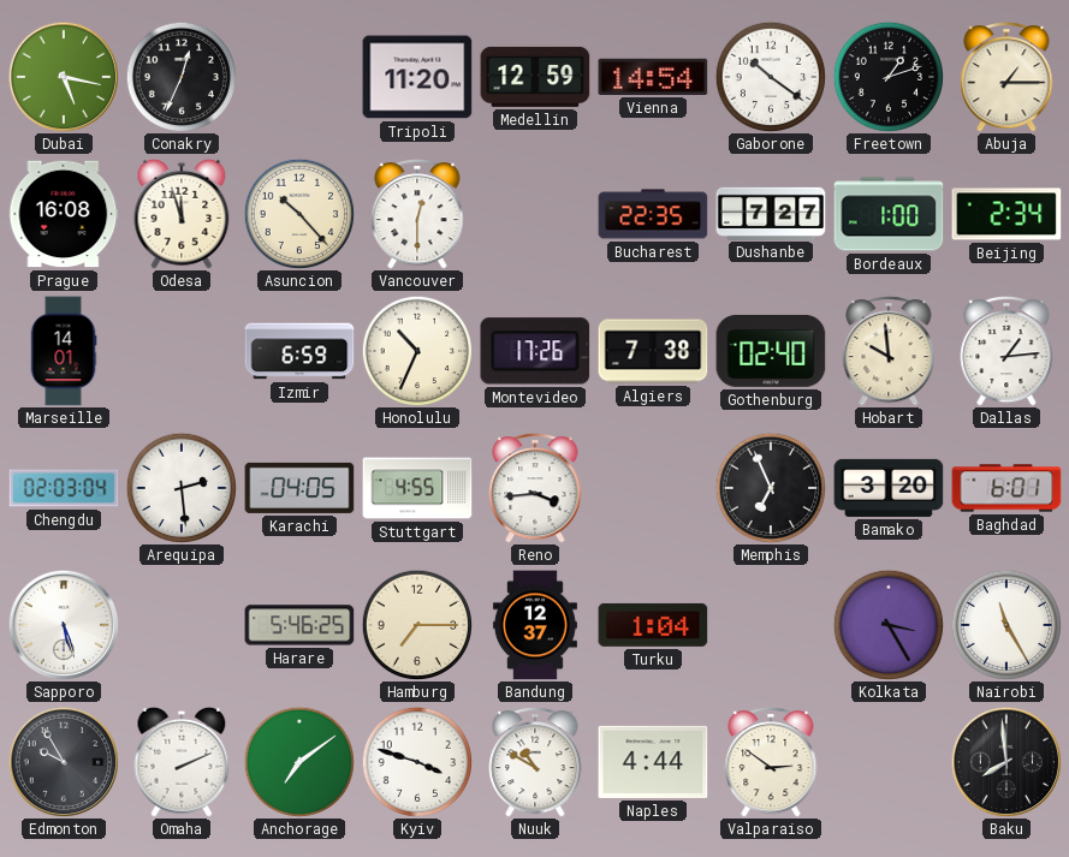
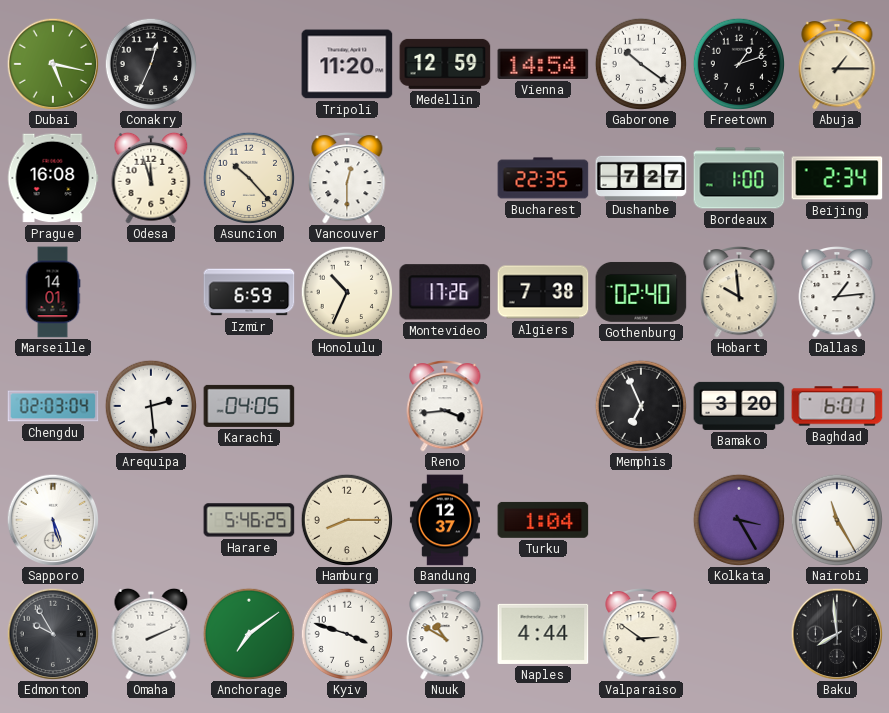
Stuttgart: 4:55 -> none (417, 488)
Hamburg: 7:15 -> 8:15 (346, 519)
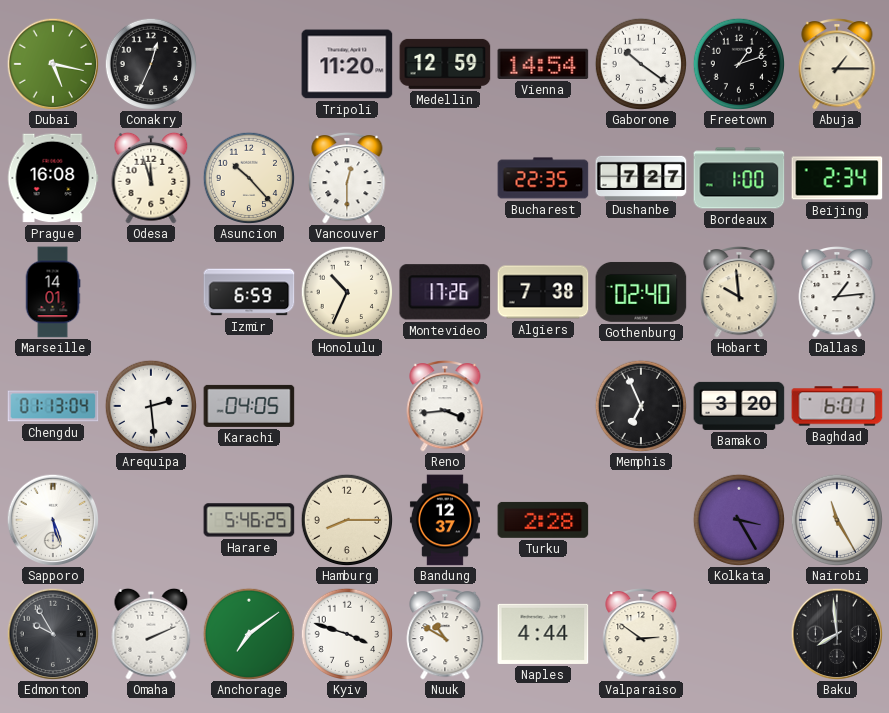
Chengdu: 02:03 -> 01:13 (53, 406)
Turku: 1:04 -> 2:28 (543, 520)
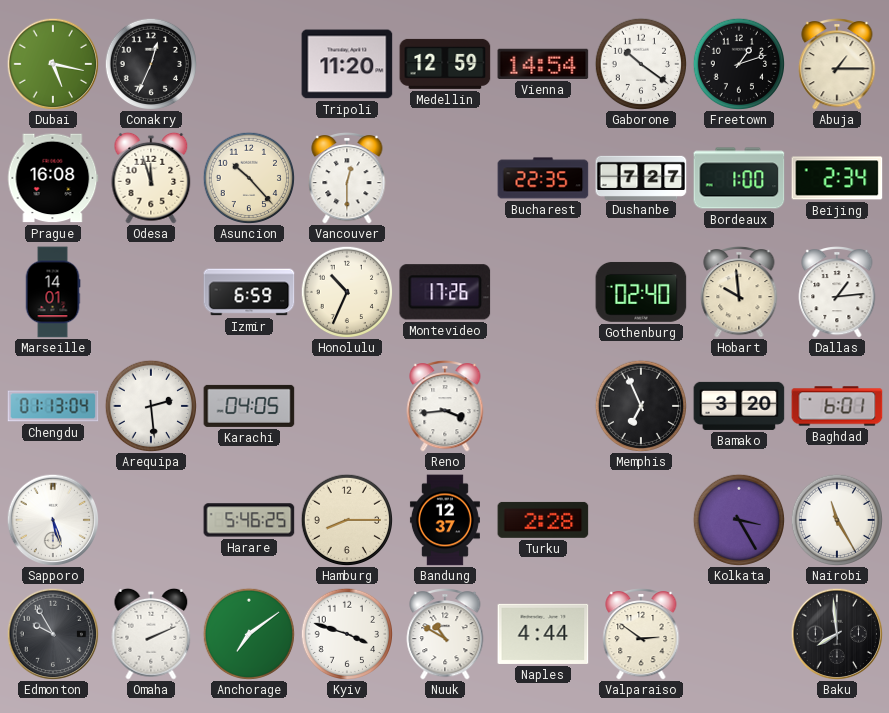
Algiers: 7:38 -> none (543, 292)
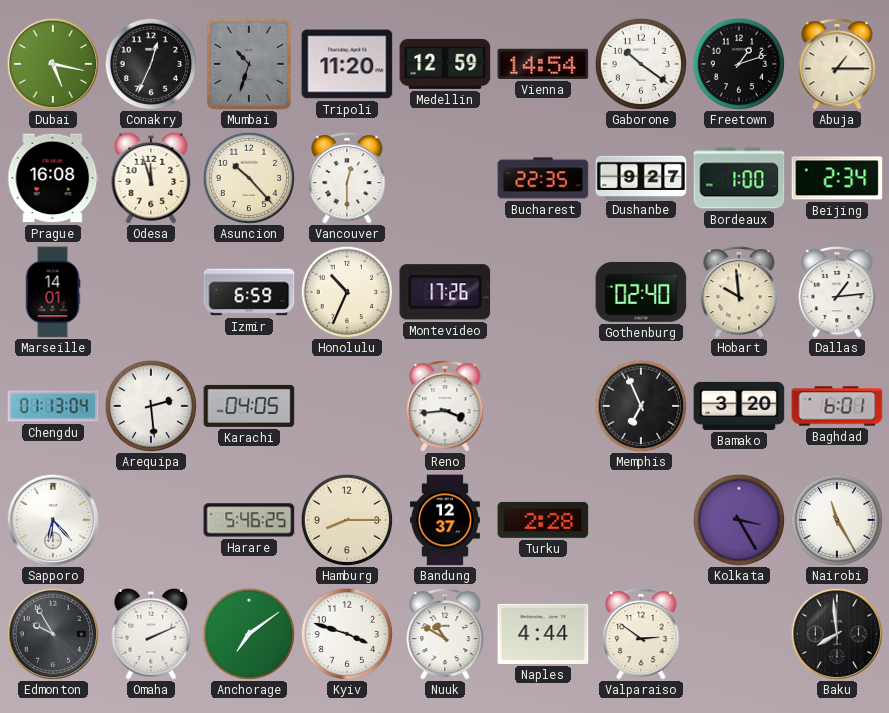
Mumbai: none -> 10:33 (249, 64)
Dushanbe: 7:27 -> 9:27 (641, 177)
Sapporo: 5:27 -> 6:23 (53, 520)
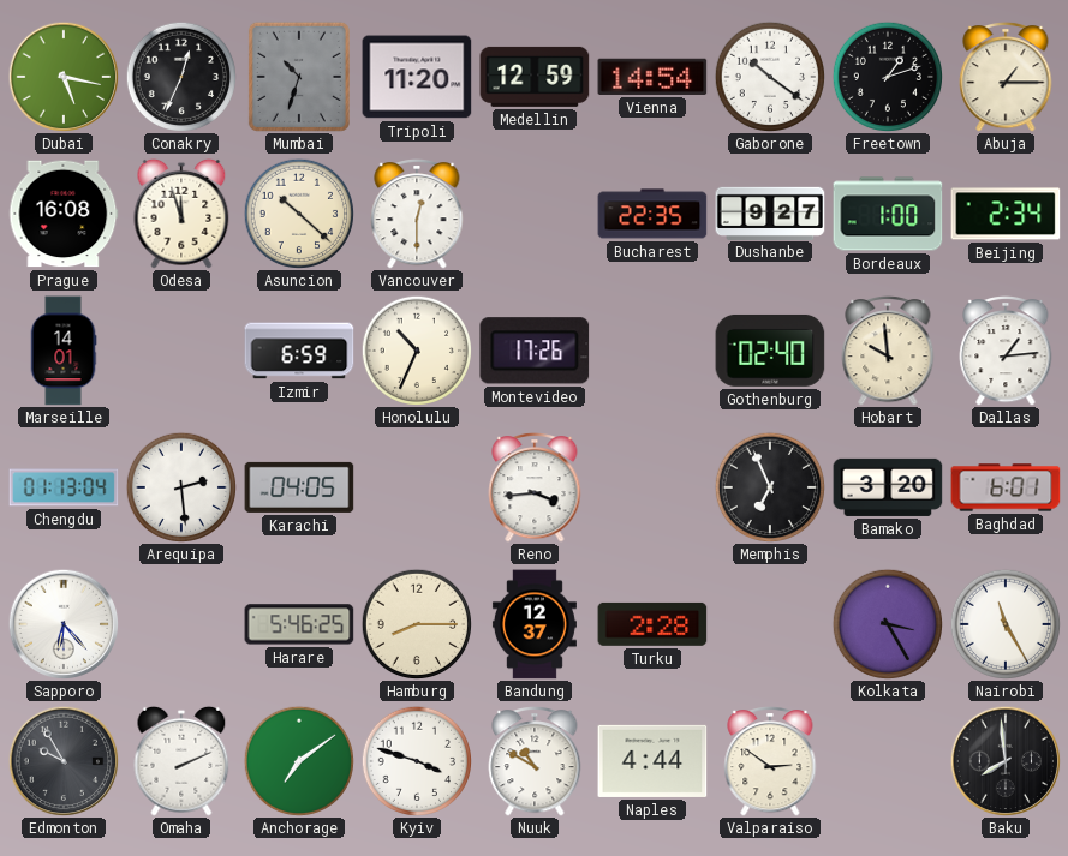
Asuncion: 10:23 -> 10:22 (298, 212)
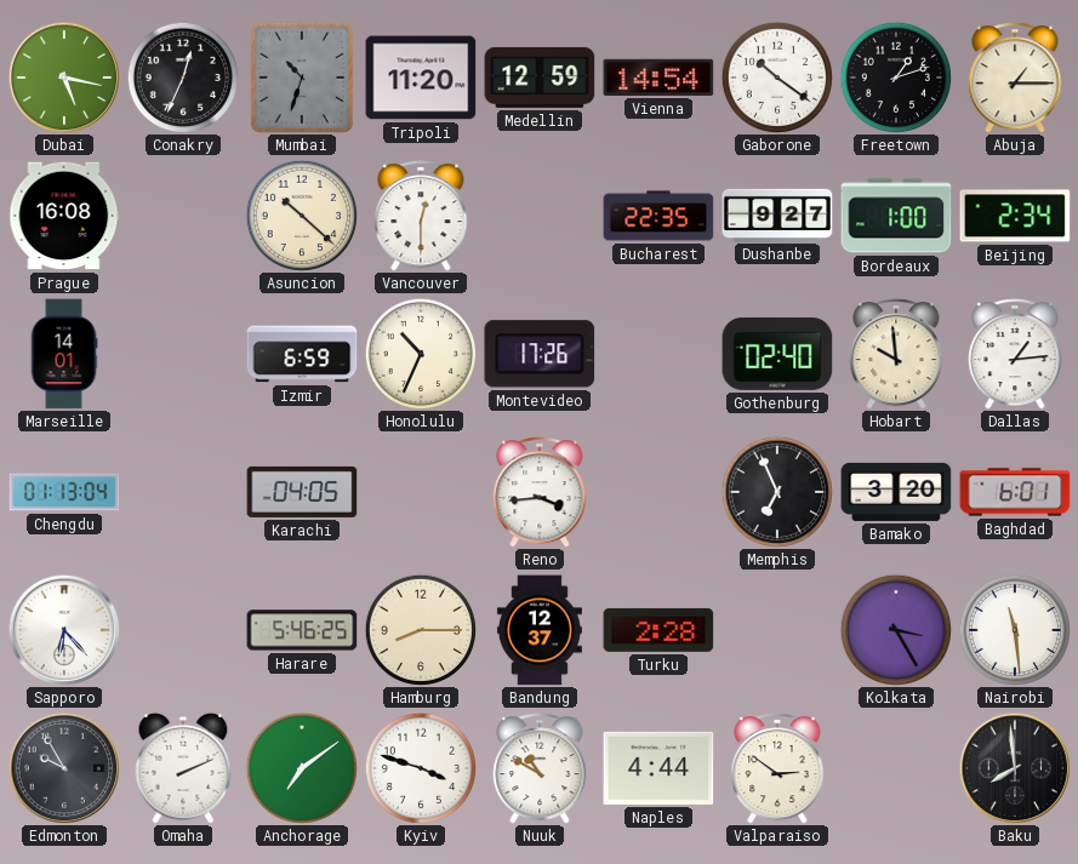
Odesa: 11:57 -> none (181, 214)
Arequipa: 2:29 -> none (180, 486)
Nairobi: 11:25 -> 11:29 (1014, 629)
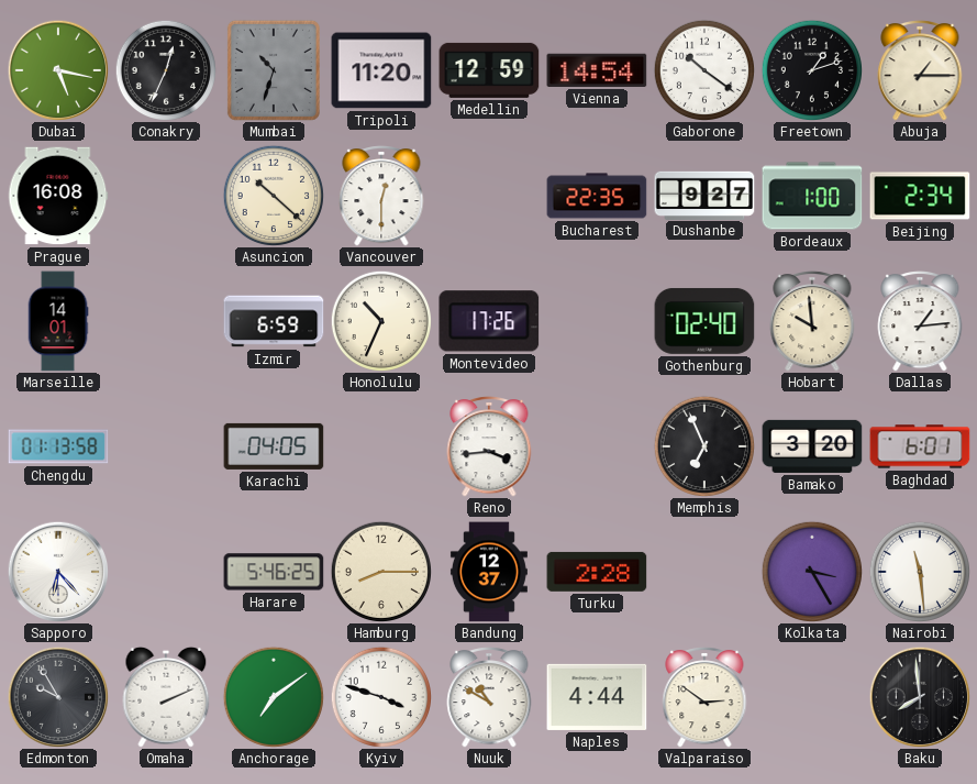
Chengdu: 01:13:04 -> 01:13:58 (58, 446)
